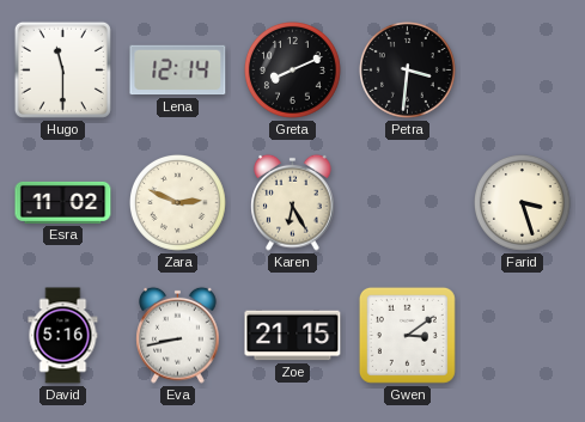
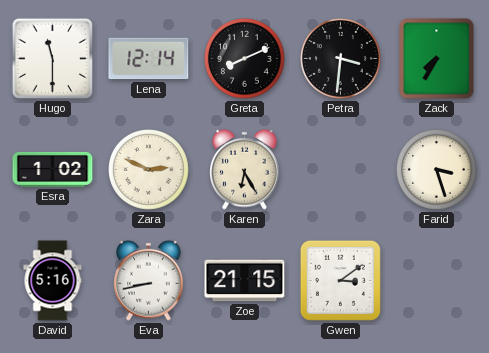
Zack: none -> 7:35 (437, 59)
Esra: 11:02 -> 1:02 (53, 169)
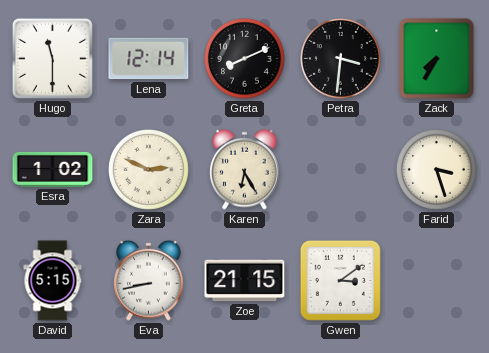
David: 5:16 -> 5:15 (53, 281)
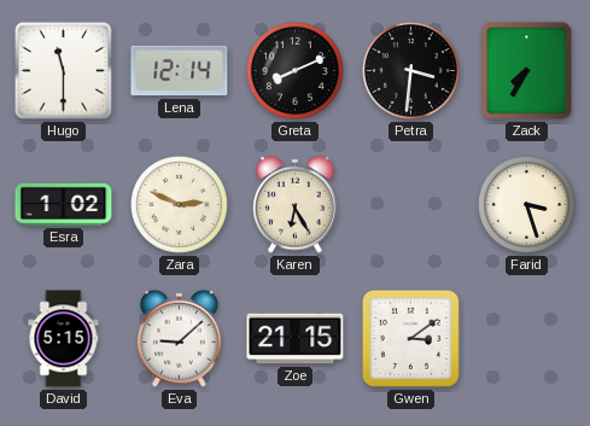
Eva: 8:43 -> 9:08 (180, 338)
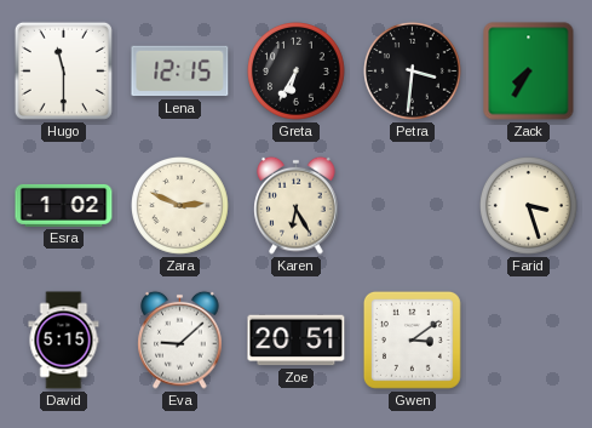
Lena: 12:14 -> 12:15 (180, 72)
Greta: 8:11 -> 6:35 (297, 72)
Zoe: 21:15 -> 20:51 (297, 341)
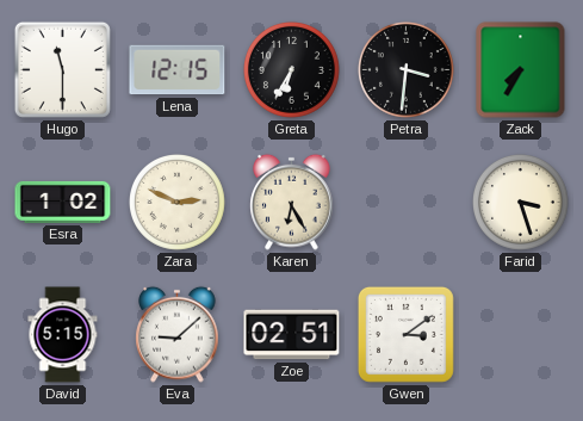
Zoe: 20:51 -> 02:51 (292, 335)
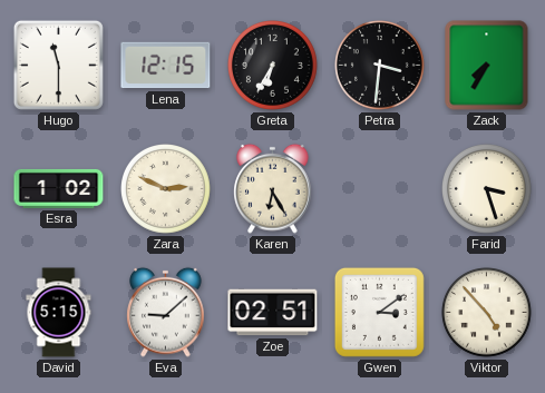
Viktor: none -> 4:53 (487, 313)
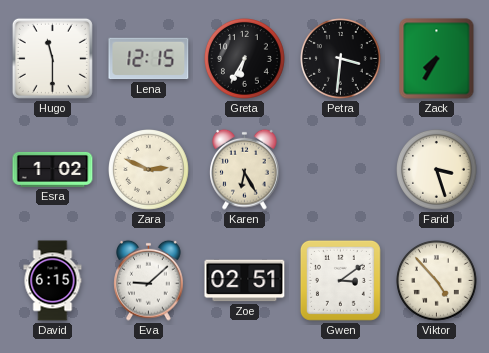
David: 5:15 -> 6:15 (53, 281)
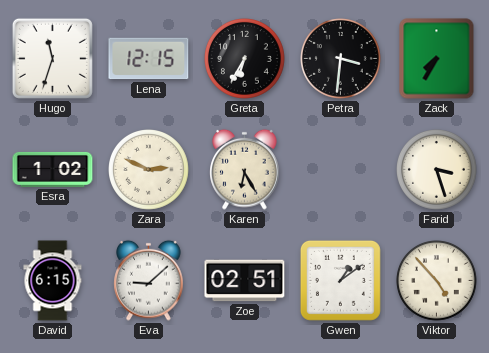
Hugo: 11:30 -> 11:33 (52, 58)
Gwen: 3:09 -> 1:09 (340, 280)
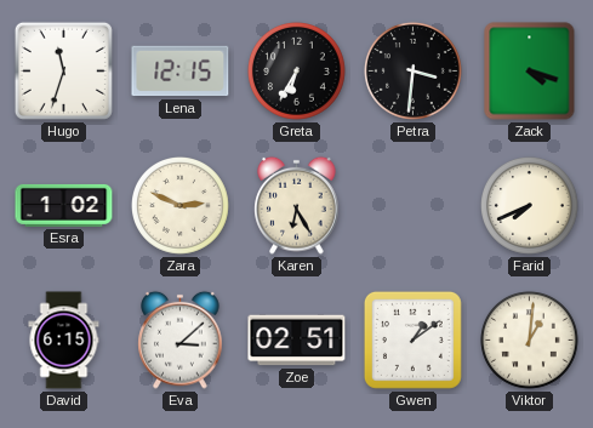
Zack: 7:35 -> 4:18 (530, 72)
Farid: 3:27 -> 7:41 (530, 206)
Eva: 9:08 -> 3:08 (181, 339)
Viktor: 4:53 -> 1:01 (530, 341)
